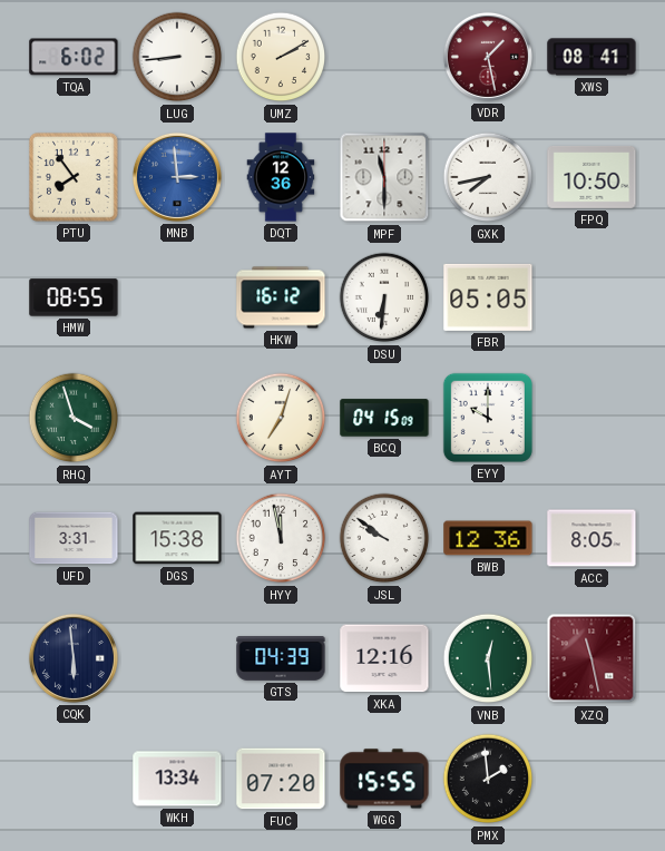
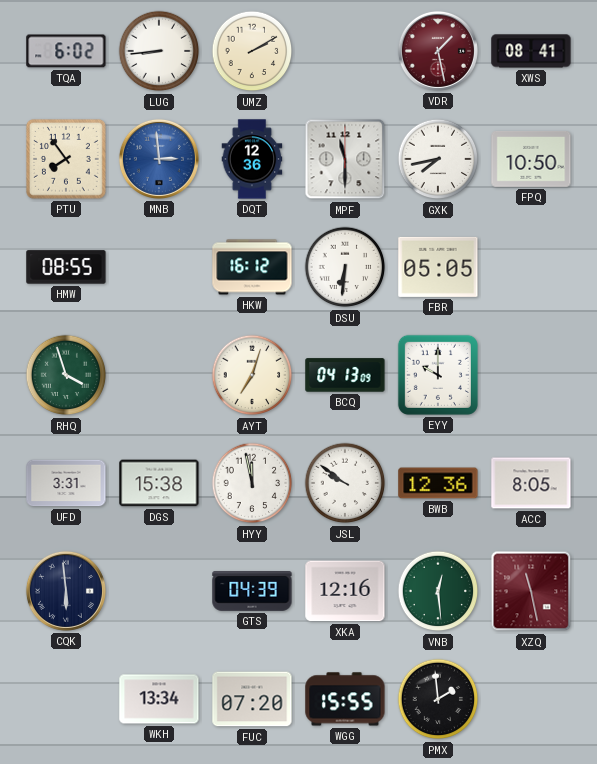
BCQ: 04:15 -> 04:13 (345, 375)
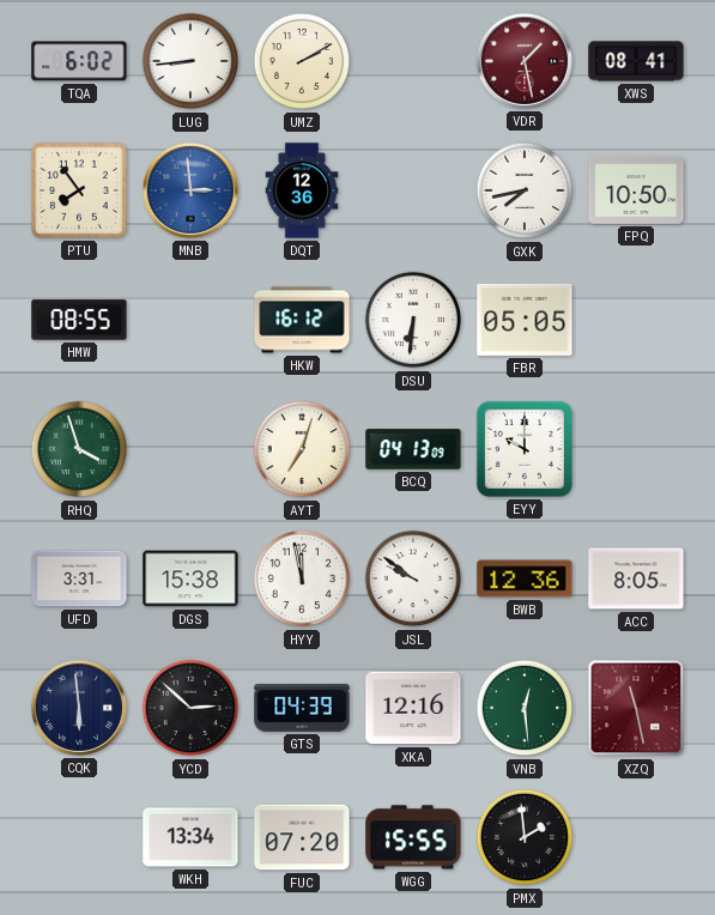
MPF: 11:30 -> none (345, 159)
YCD: none -> 2:52 (190, 708)
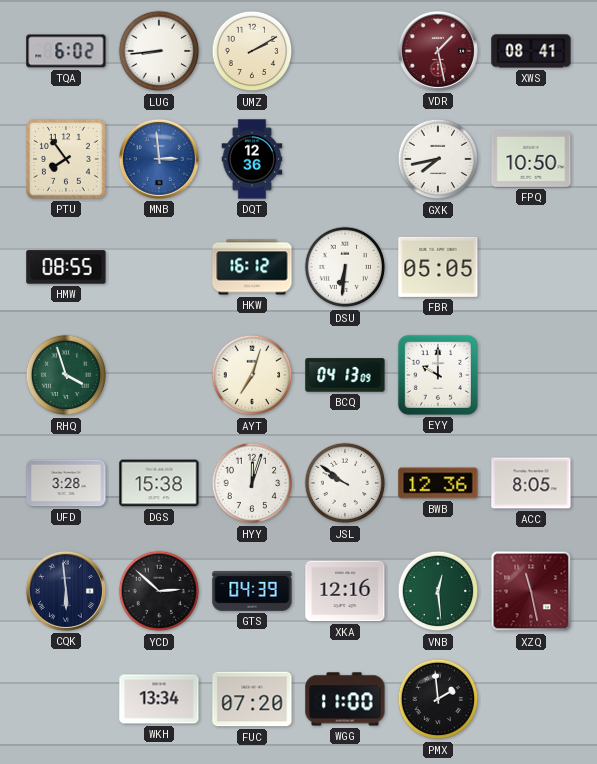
UFD: 3:31 -> 3:28 (66, 483)
HYY: 11:58 -> 12:03 (252, 483)
WGG: 15:55 -> 11:00 (345, 699)
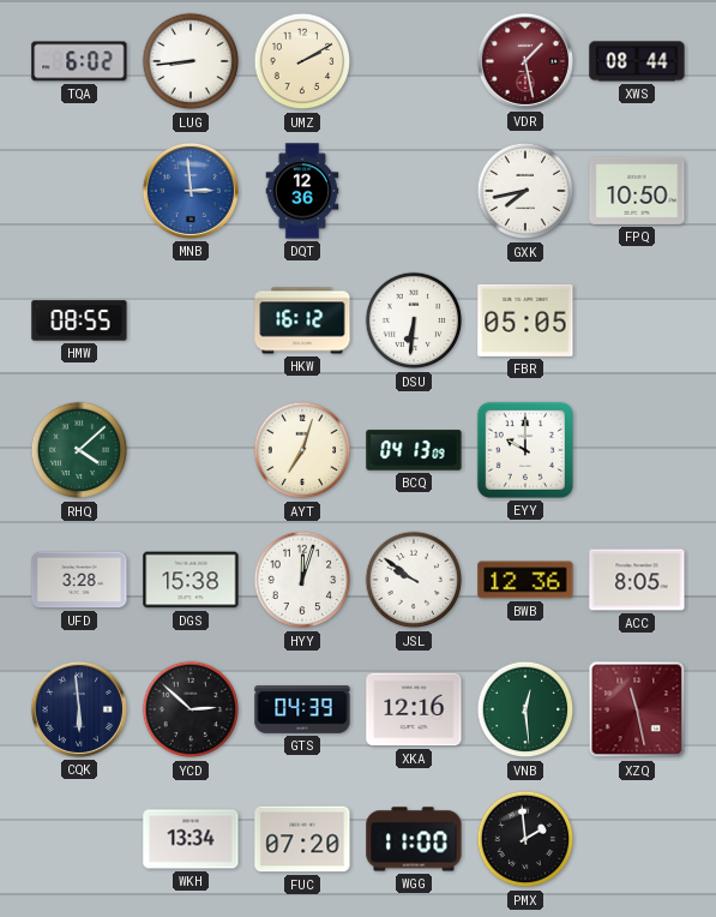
XWS: 08:41 -> 08:44 (637, 61)
PTU: 7:54 -> none (66, 159)
RHQ: 3:57 -> 4:08 (79, 450)
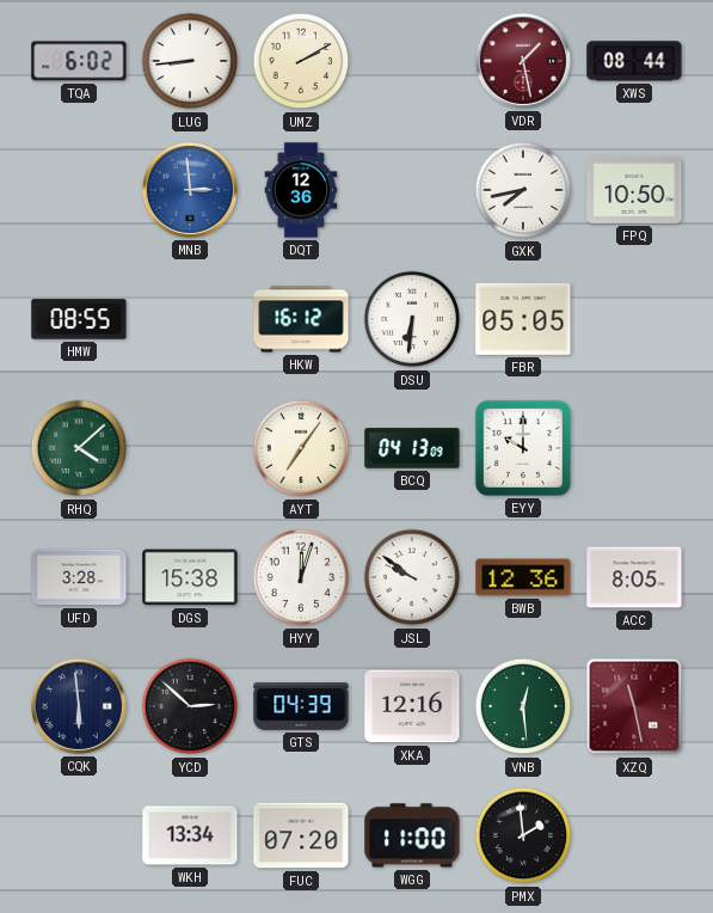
AYT: 7:03 -> 7:06 (301, 448)
